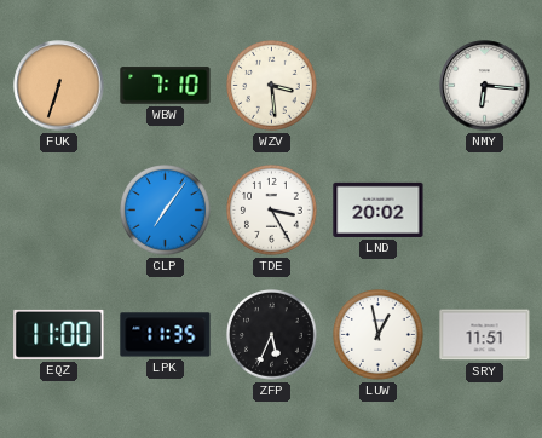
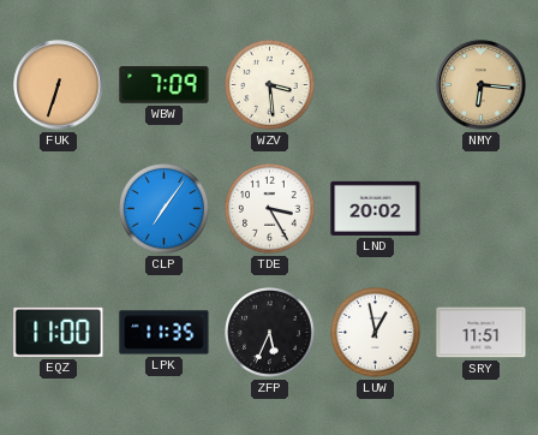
WBW: 7:10 -> 7:09 (165, 85)
NMY dial: white -> champagne (482, 85)
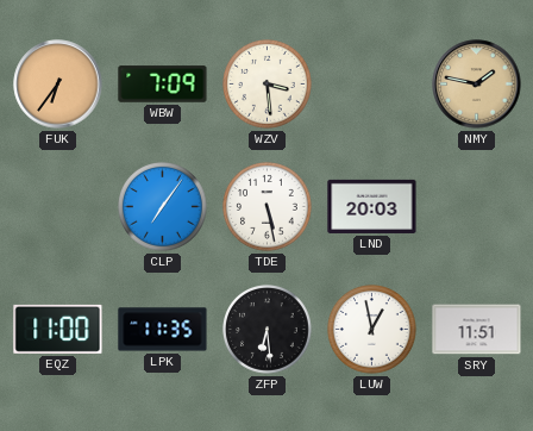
FUK: 6:33 -> 6:36 (58, 85)
NMY: 6:16 -> 1:47 (477, 85)
TDE: 3:25 -> 5:28 (268, 207)
LND: 20:02 -> 20:03 (372, 206)
ZFP: 5:34 -> 6:29 (268, 330)
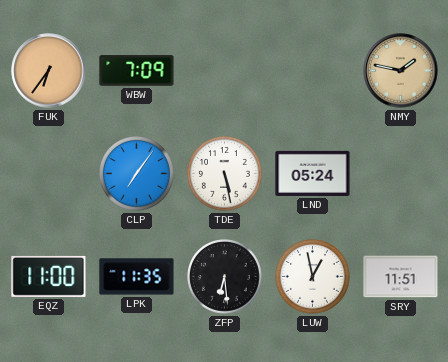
WZV: 3:29 -> none (268, 85)
LND: 20:03 -> 05:24 (313, 173)
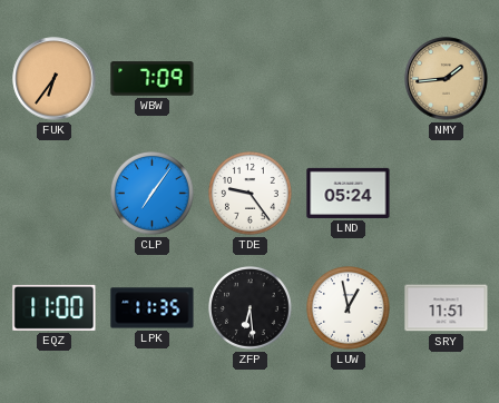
NMY: 1:47 -> 1:44 (447, 79)
TDE: 5:28 -> 9:24 (251, 194)
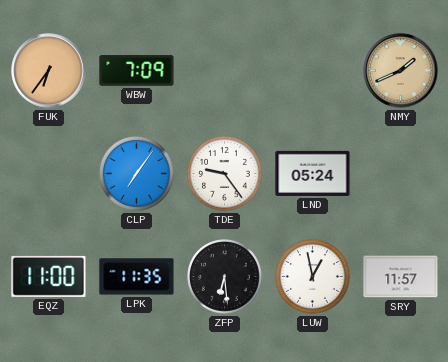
NMY: 1:44 -> 1:41 (401, 71)
SRY: 11:51 -> 11:57 (401, 277)
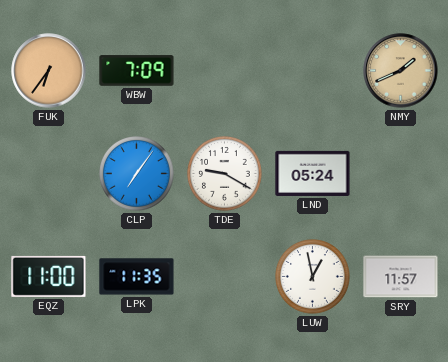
TDE: 9:24 -> 9:20 (225, 174)
ZFP: 6:29 -> none (225, 277)
